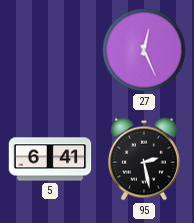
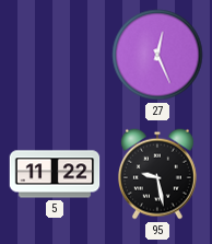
5: 6:41 -> 11:22 (55, 174)
95: 2:28 -> 9:28 (157, 174)
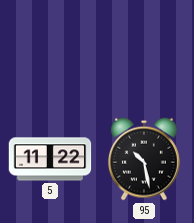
27: 12:26 -> none (157, 55)
95: 9:28 -> 10:28 (144, 159)
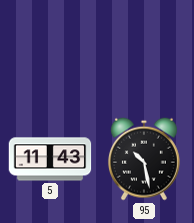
5: 11:22 -> 11:43 (50, 159)
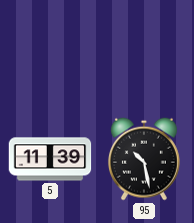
5: 11:43 -> 11:39 (50, 159)
